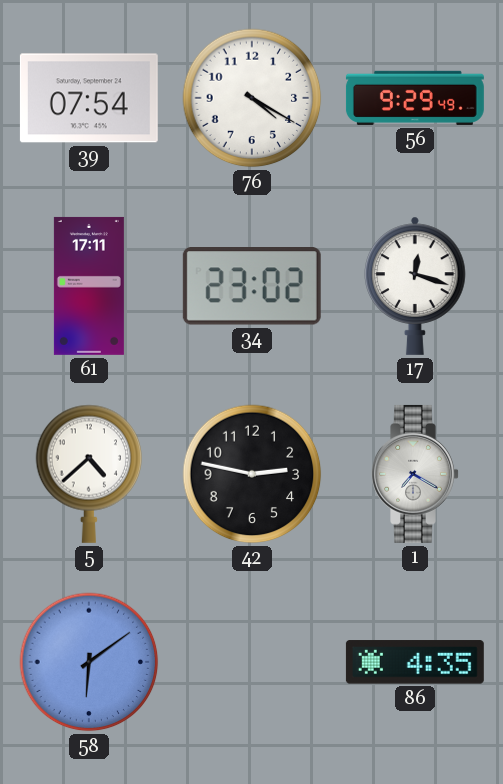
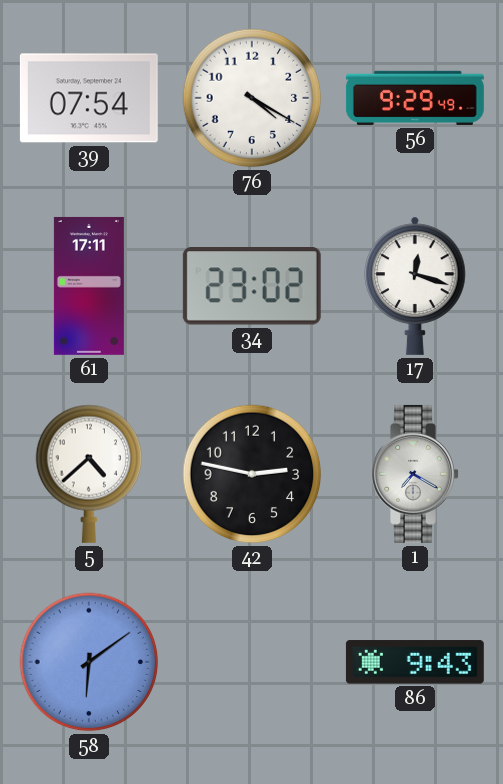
86: 4:35 -> 9:43 (415, 662)
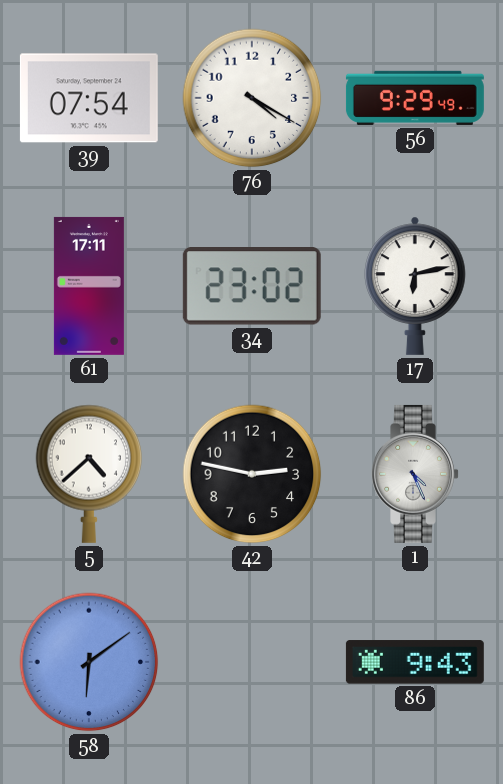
17: 12:18 -> 6:13 (415, 286)
1: 7:20 -> 4:26 (415, 474)
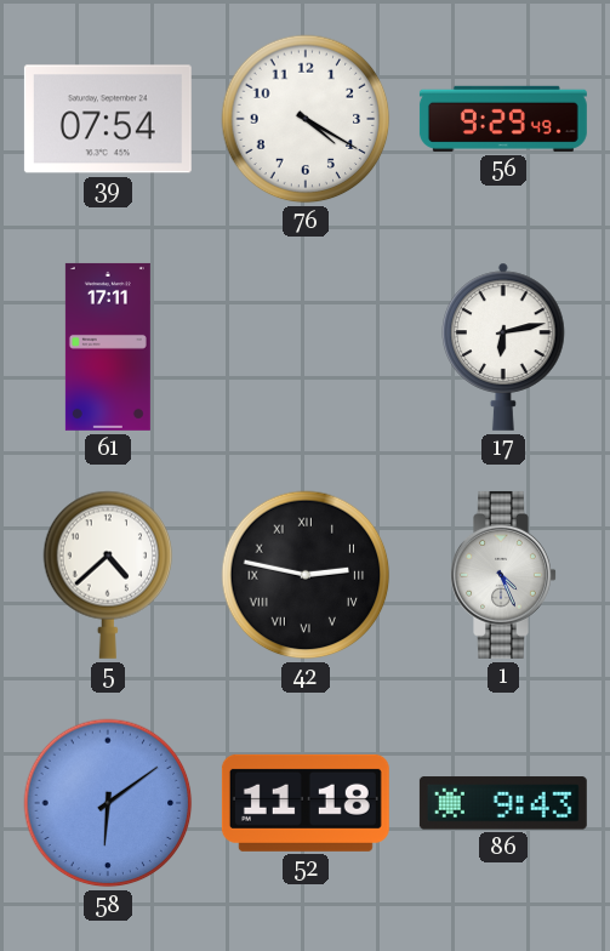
34: 23:02 -> none (252, 287)
42 numerals: Arabic -> Roman (306, 575)
52: none -> 11:18 (306, 803)
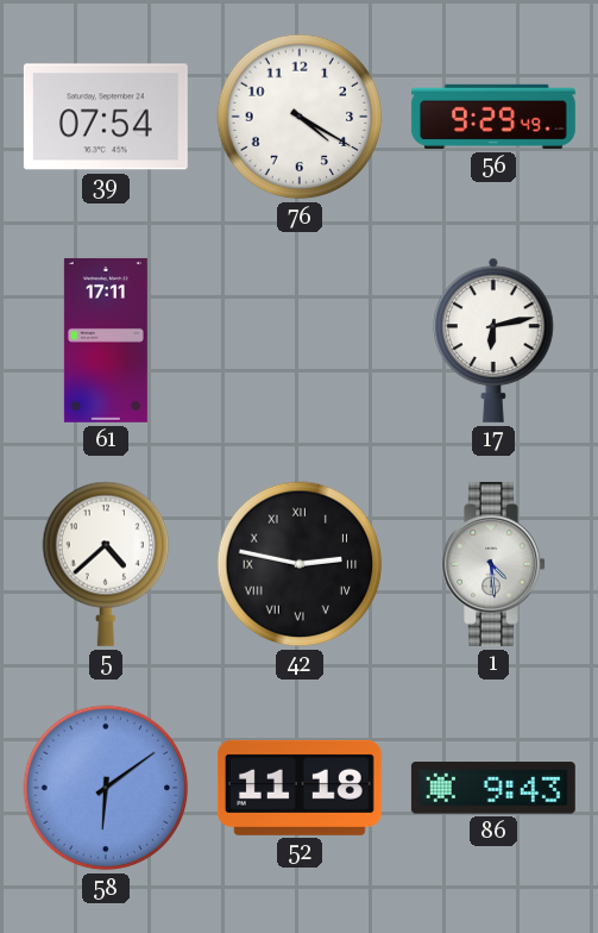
1: 4:26 -> 4:29 (493, 564)
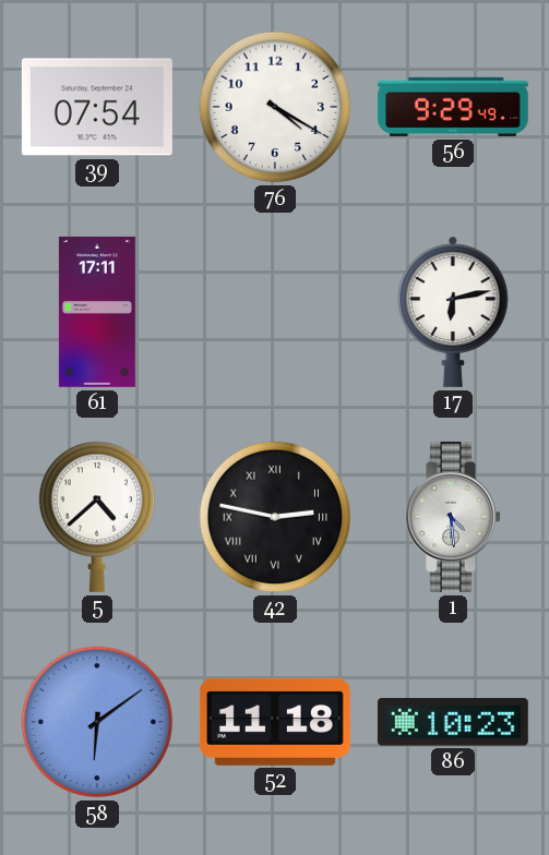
86: 9:43 -> 10:23 (453, 722)
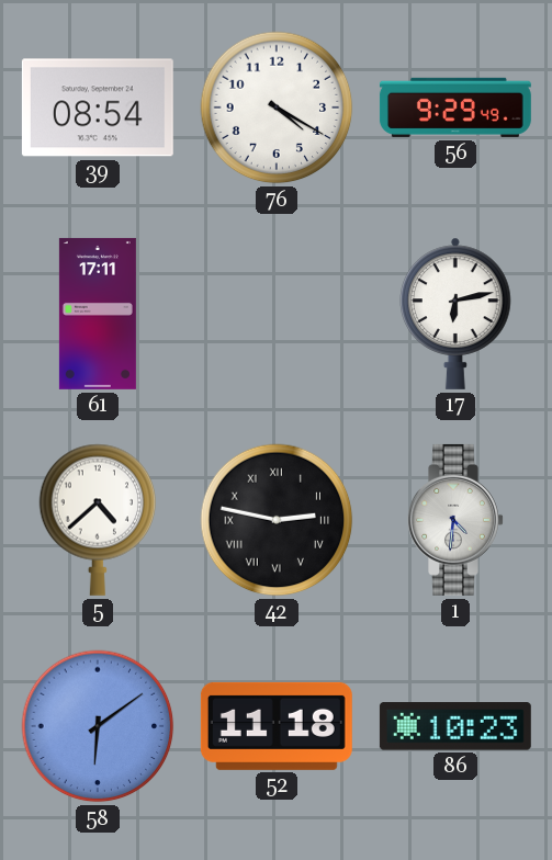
39: 07:54 -> 08:54 (98, 107)
1: 4:29 -> 4:31 (455, 520)
